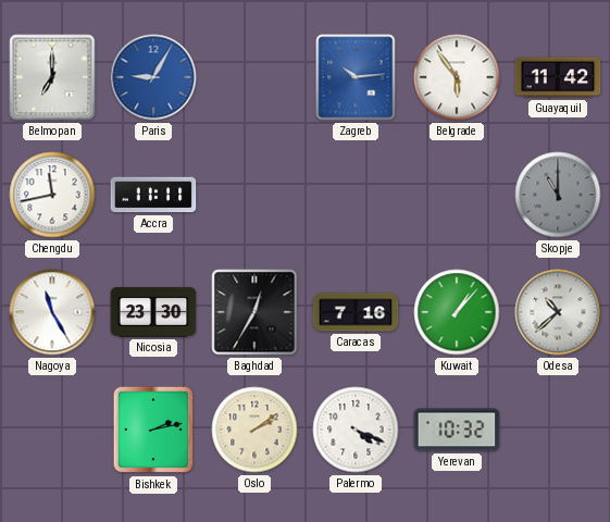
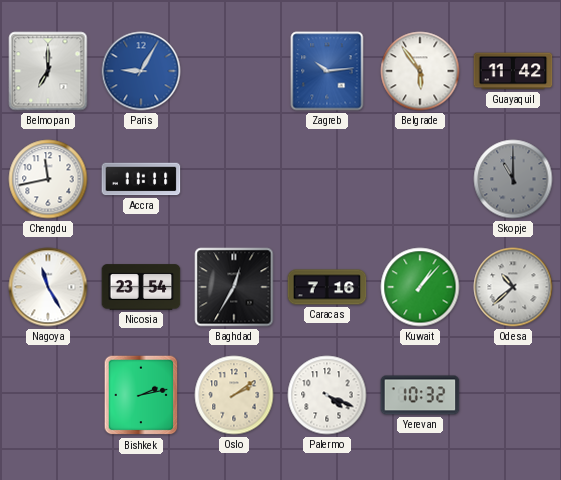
Nicosia: 23:30 -> 23:54 (141, 287)
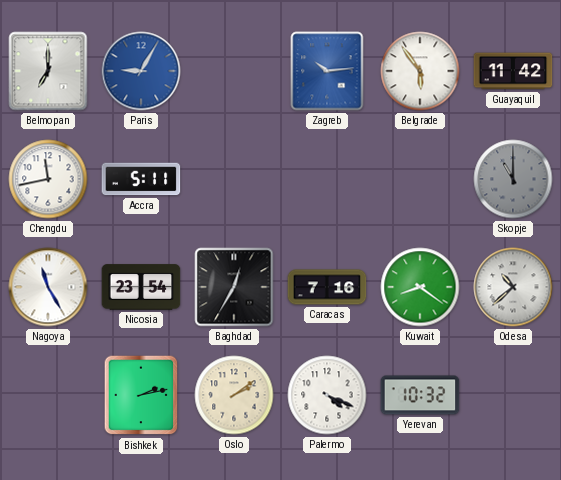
Accra: 11:11 -> 5:11 (141, 179)
Kuwait: 1:07 -> 8:21 (420, 287)
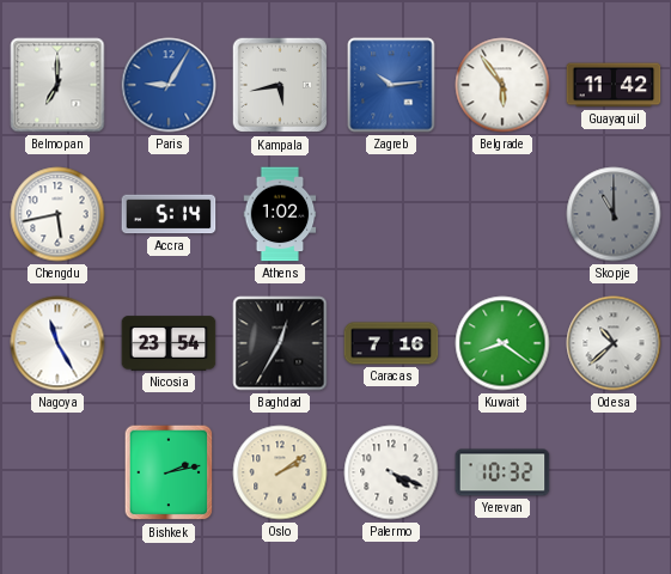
Kampala: none -> 5:43 (280, 85)
Chengdu: 11:43 -> 5:43 (57, 214)
Accra: 5:11 -> 5:14 (169, 214)
Athens: none -> 1:02 (280, 214)
